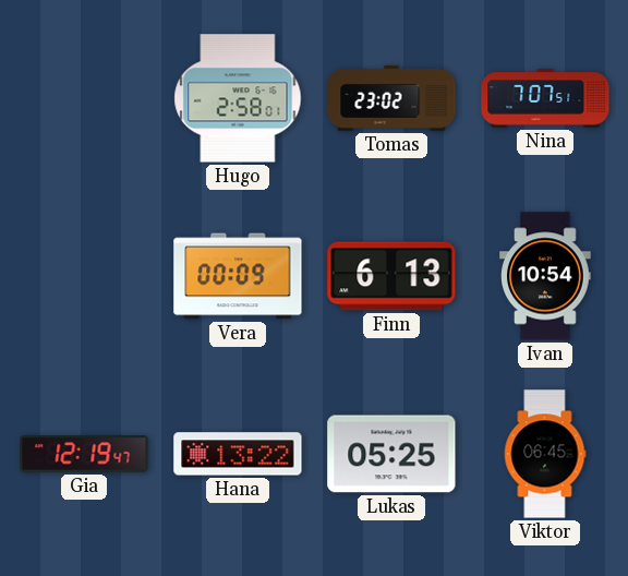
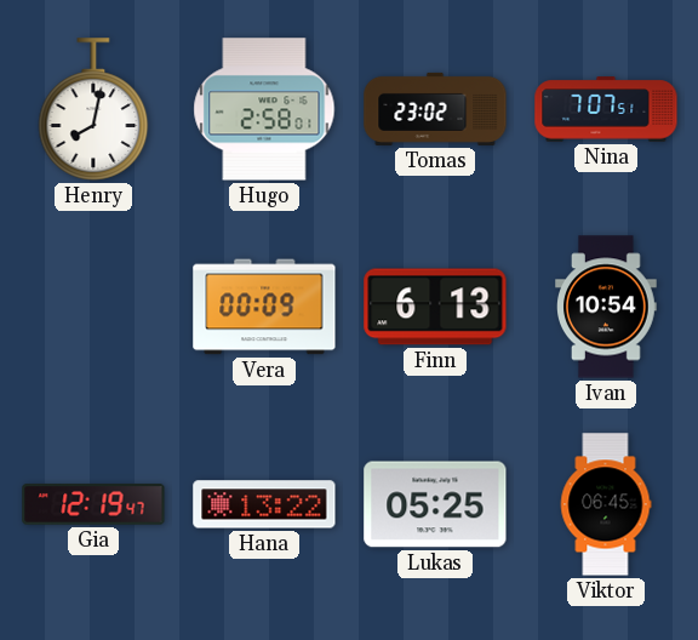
Henry: none -> 8:02 (93, 109)
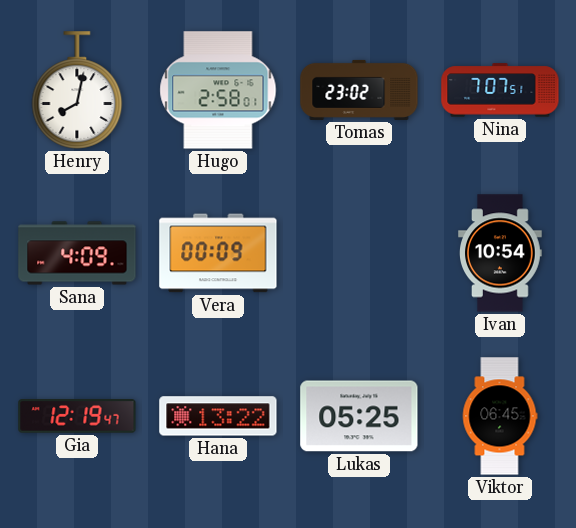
Sana: none -> 4:09 (77, 253)
Finn: 6:13 -> none (435, 307)
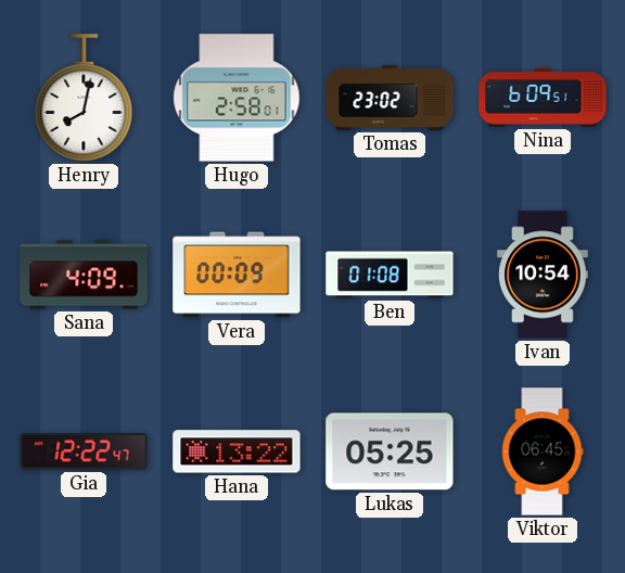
Nina: 7:07 -> 6:09 (543, 98)
Ben: none -> 01:08 (390, 275)
Gia: 12:19 -> 12:22 (84, 451)
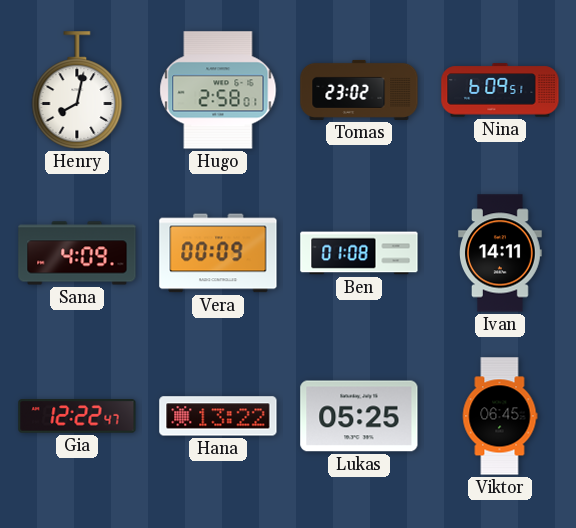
Ivan: 10:54 -> 14:11 (501, 253)
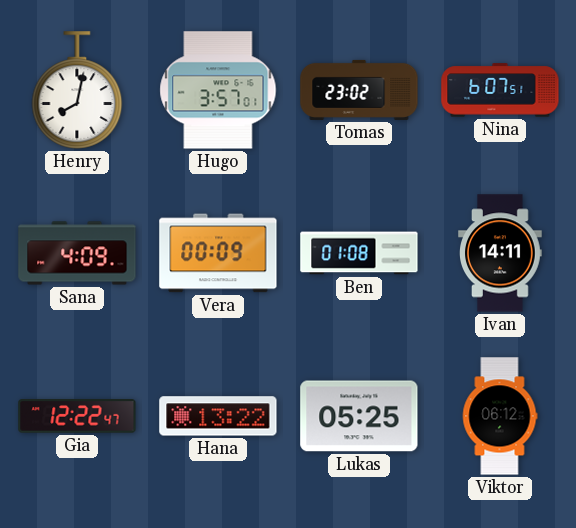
Hugo: 2:58 -> 3:57 (218, 90)
Nina: 6:09 -> 6:07 (500, 90)
Viktor: 06:45 -> 06:12 (500, 416)
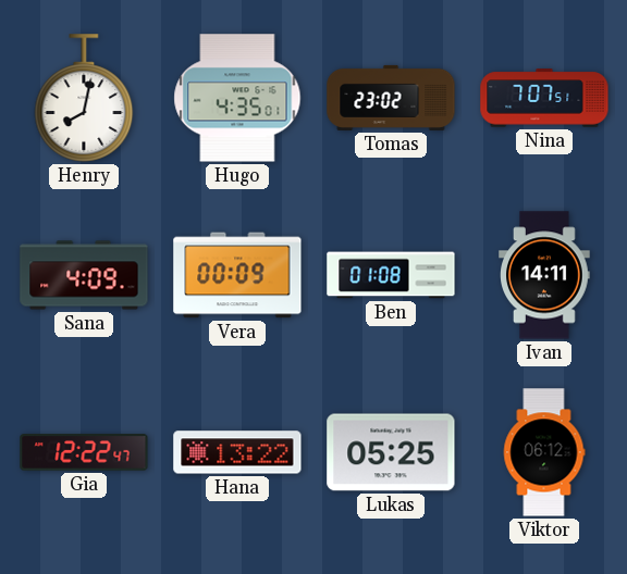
Hugo: 3:57 -> 4:35 (237, 98)
Nina: 6:07 -> 7:07 (544, 98)
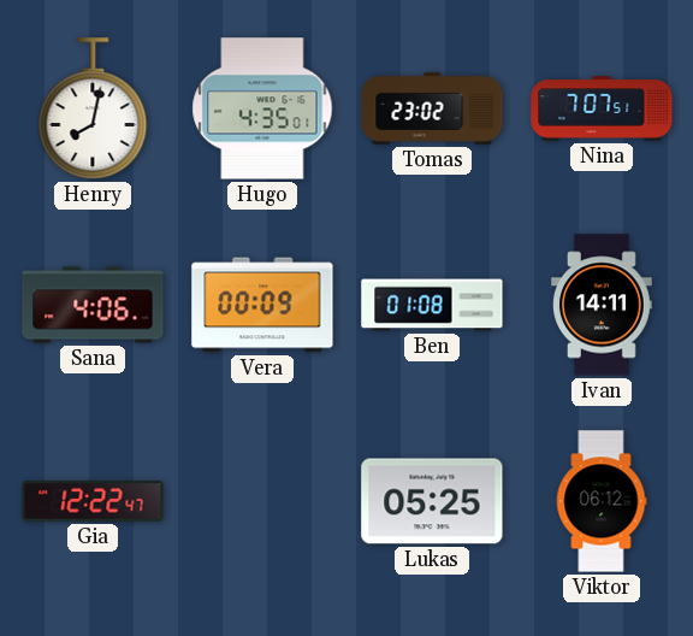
Sana: 4:09 -> 4:06 (93, 305)
Hana: 13:22 -> none (237, 452)
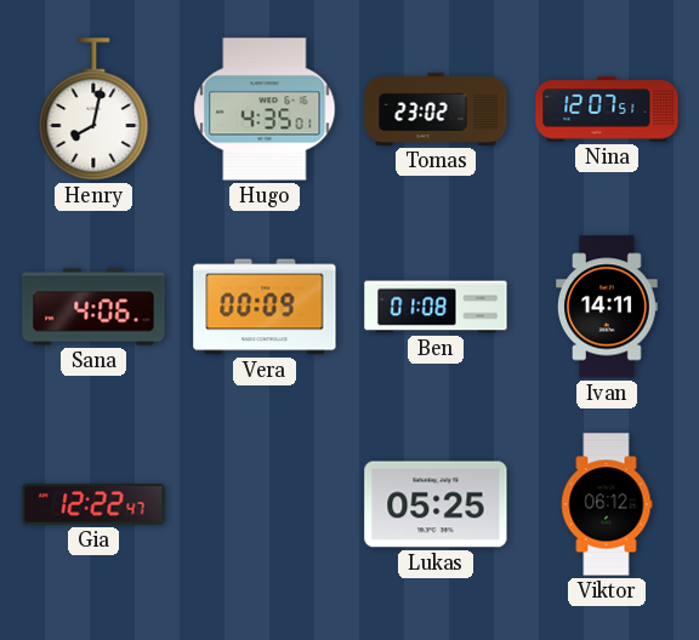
Nina: 7:07 -> 12:07 (607, 109)
